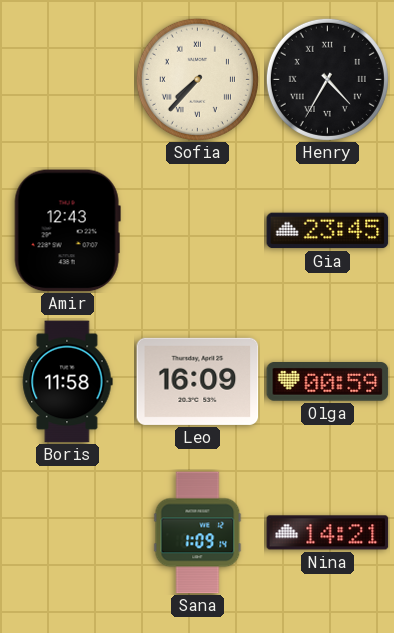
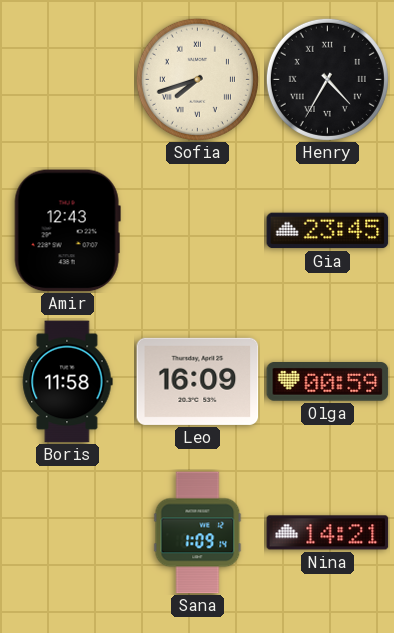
Sofia: 7:37 -> 7:42 (197, 79)
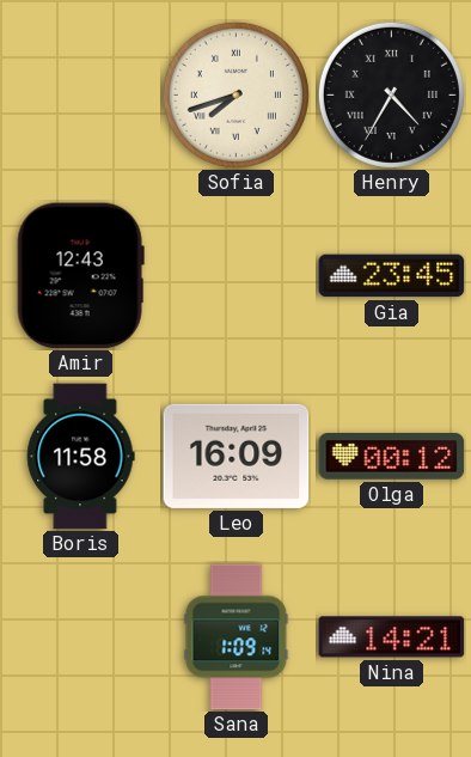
Olga: 00:59 -> 00:12 (392, 457)
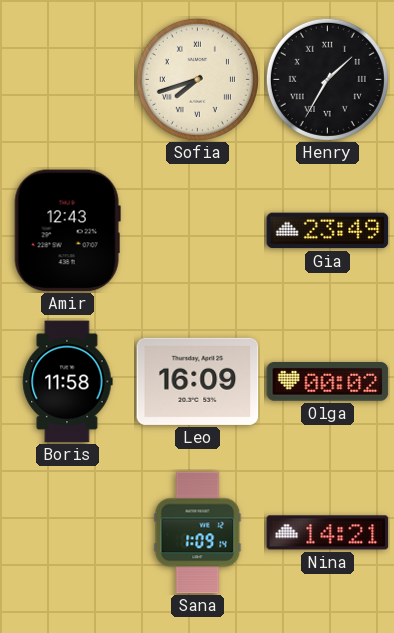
Henry: 4:35 -> 1:35 (327, 79)
Gia: 23:45 -> 23:49 (328, 231)
Olga: 00:12 -> 00:02 (328, 382)
